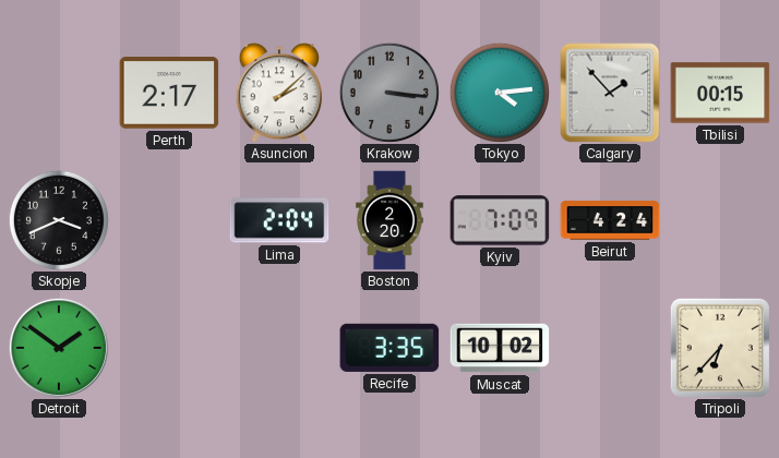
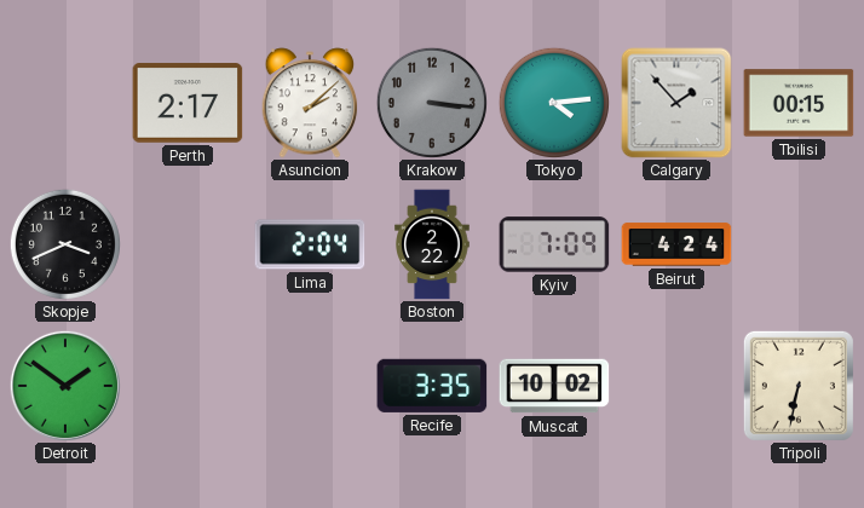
Boston: 2:20 -> 2:22 (432, 244)
Tripoli: 6:37 -> 6:32 (799, 386)
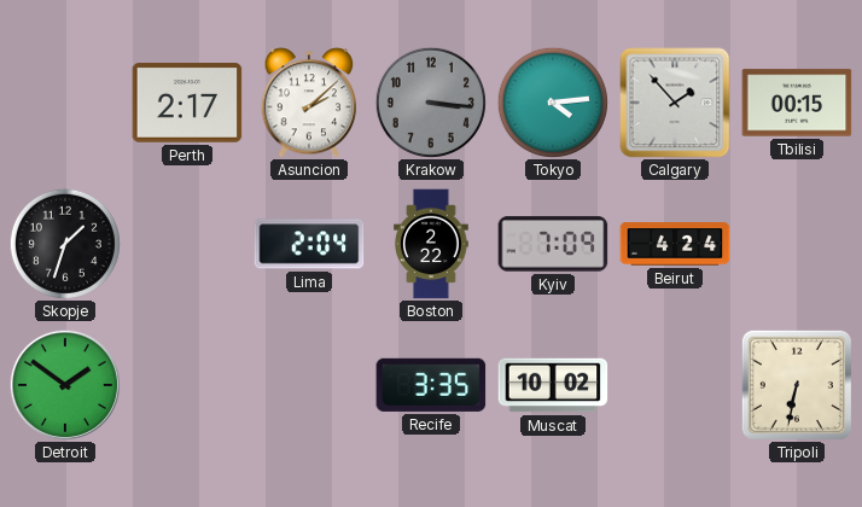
Skopje: 3:41 -> 1:33 (65, 244)
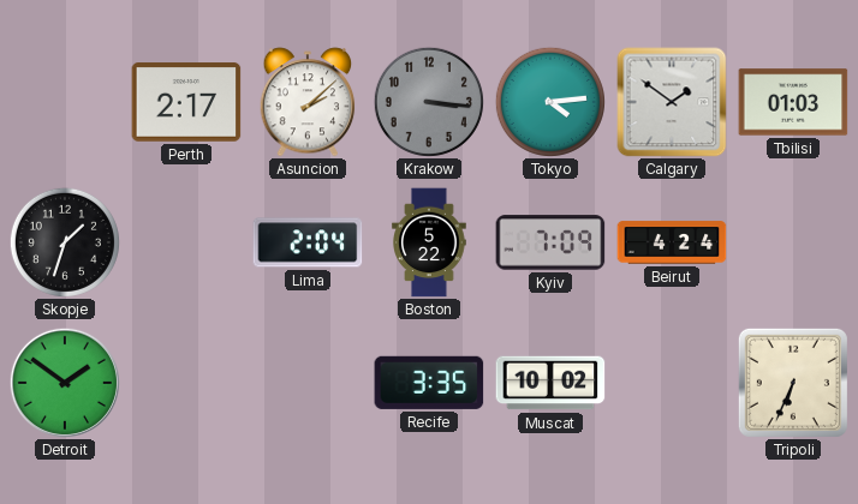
Calgary: 1:53 -> 1:51 (672, 102)
Tbilisi: 00:15 -> 01:03 (793, 102)
Boston: 2:22 -> 5:22 (429, 242)
Tripoli: 6:32 -> 6:34 (793, 383)
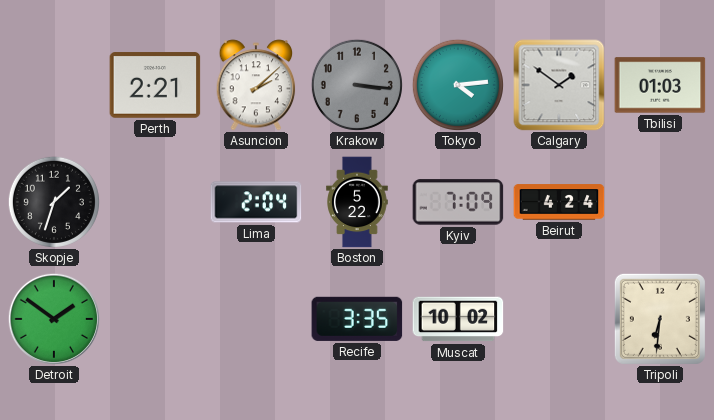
Perth: 2:17 -> 2:21 (155, 85)
Tripoli: 6:34 -> 6:31 (660, 319)
